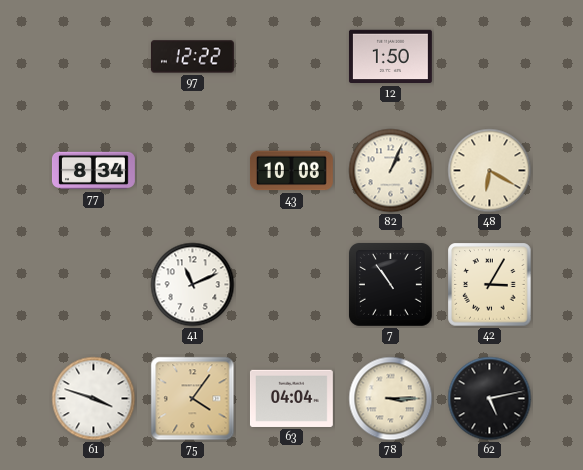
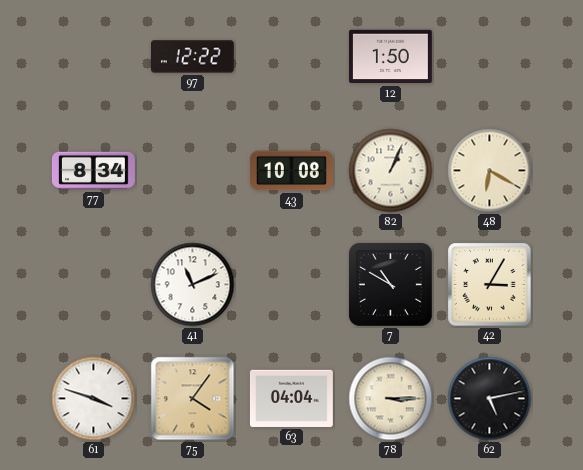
7: 10:54 -> 10:50 (390, 284)
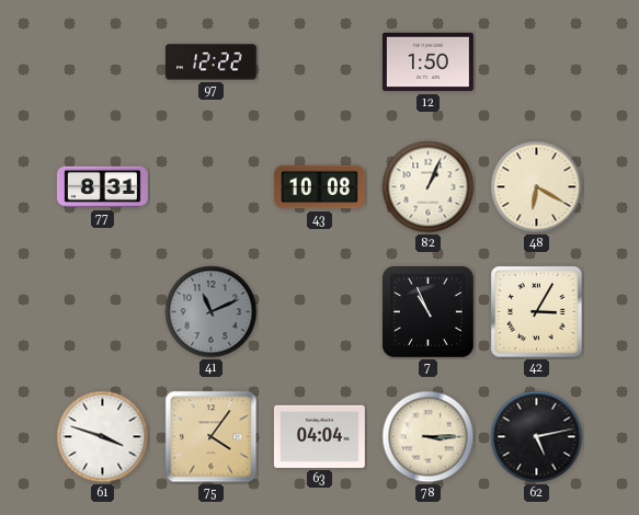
77: 8:34 -> 8:31 (102, 187)
41 dial: white -> grey (212, 312)
7: 10:50 -> 10:56 (427, 311)
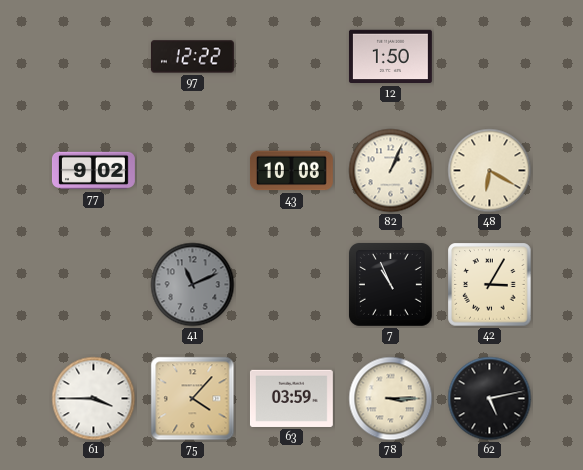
77: 8:31 -> 9:02 (93, 171)
61: 3:48 -> 3:45 (94, 399)
75: 4:06 -> 4:07 (193, 399)
63: 04:04 -> 03:59 (291, 398)
